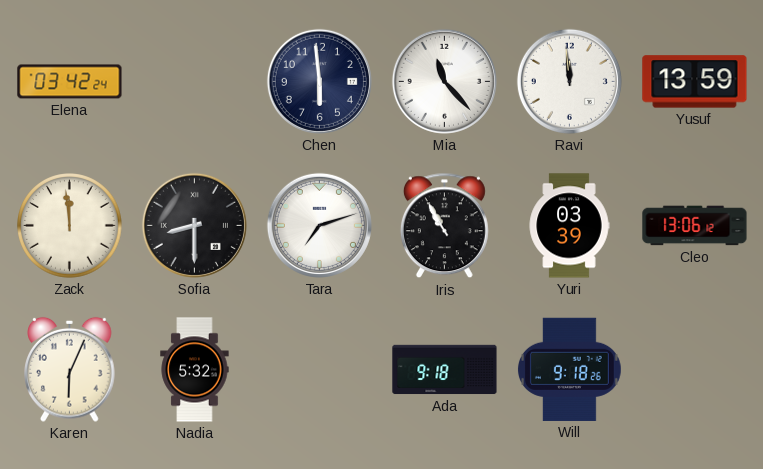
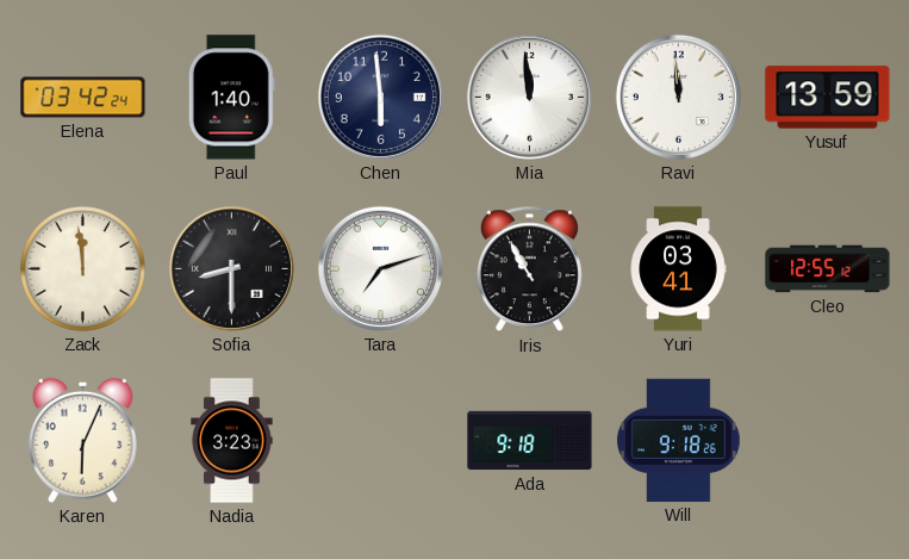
Paul: none -> 1:40 (231, 98)
Mia: 11:23 -> 11:59 (529, 97)
Yuri: 03:39 -> 03:41 (678, 269)
Cleo: 13:06 -> 12:55 (828, 269)
Nadia: 5:32 -> 3:23 (232, 441)
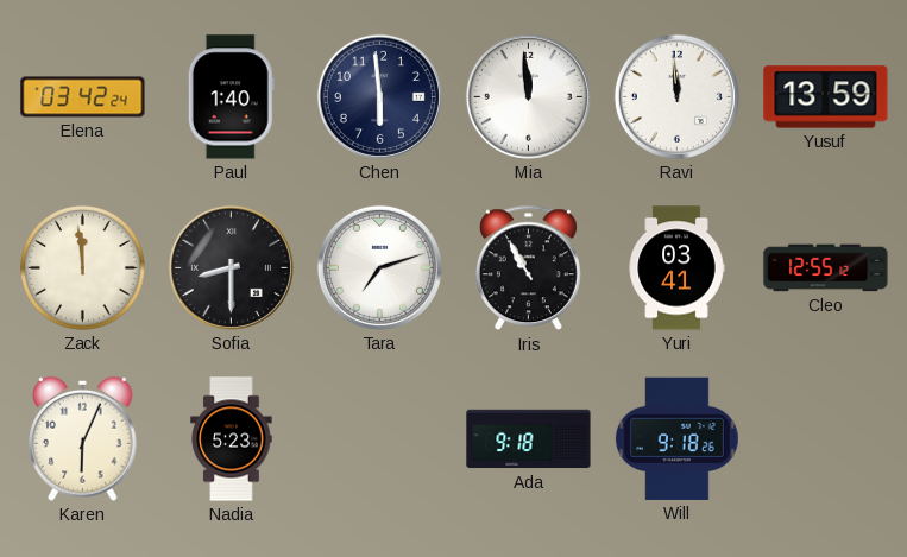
Nadia: 3:23 -> 5:23 (232, 439)
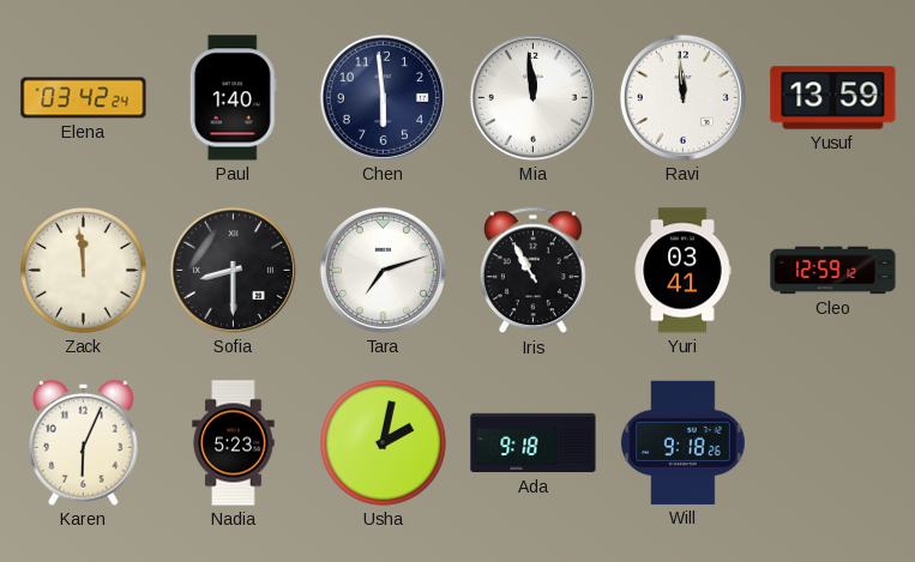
Cleo: 12:55 -> 12:59 (833, 271)
Usha: none -> 2:02 (384, 443)
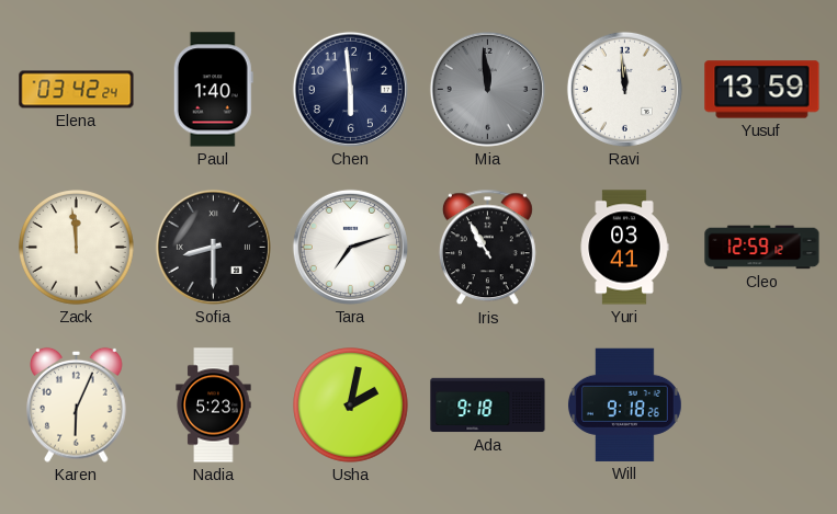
Mia dial: white -> grey (487, 89)
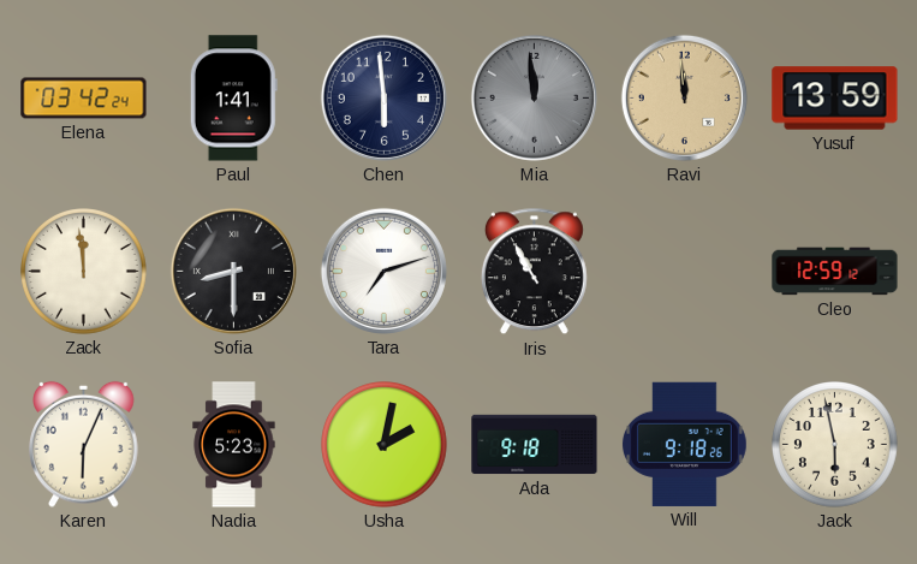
Paul: 1:40 -> 1:41 (233, 99)
Ravi dial: white -> champagne (684, 97)
Yuri: 03:41 -> none (624, 248)
Jack: none -> 5:58 (835, 445)
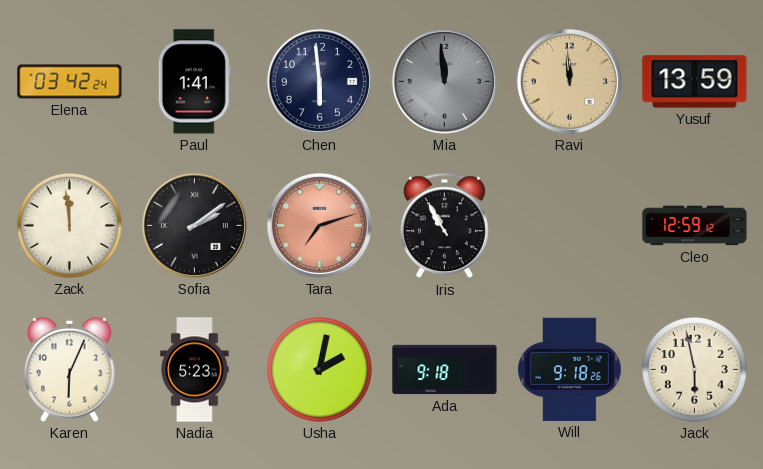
Sofia: 8:30 -> 2:09 (194, 225)
Tara dial: white -> salmon (319, 225)
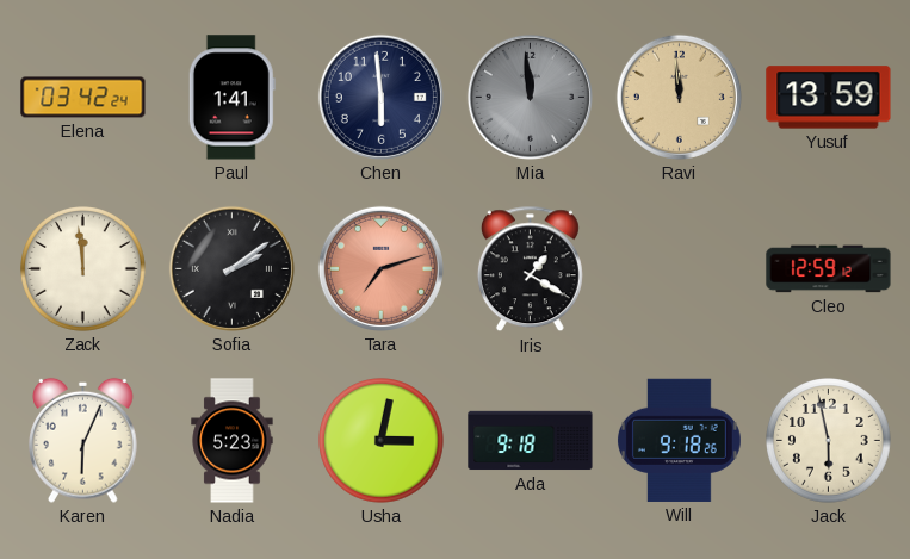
Iris: 10:55 -> 1:20 (530, 269)
Usha: 2:02 -> 3:02 (382, 441)
